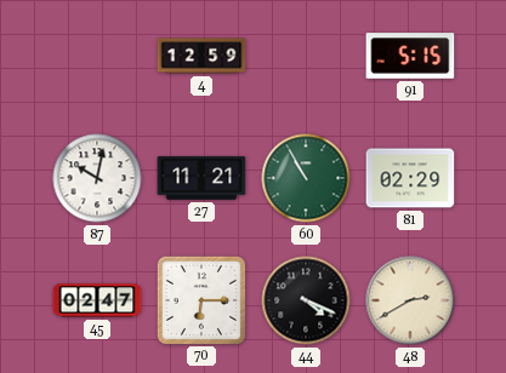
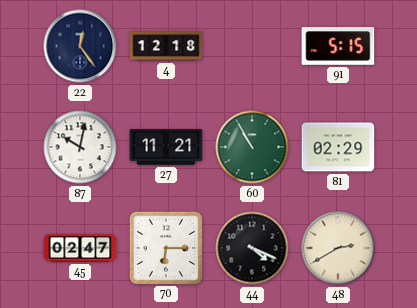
22: none -> 12:24 (80, 46)
4: 12:59 -> 12:18 (166, 46)
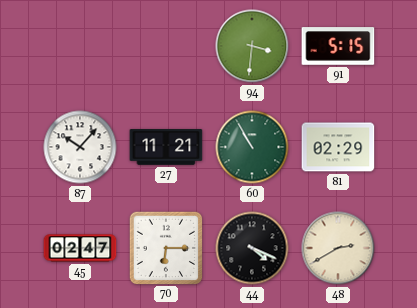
22: 12:24 -> none (80, 46)
4: 12:18 -> none (166, 46)
94: none -> 3:31 (252, 46)
87: 10:02 -> 10:07 (80, 147)
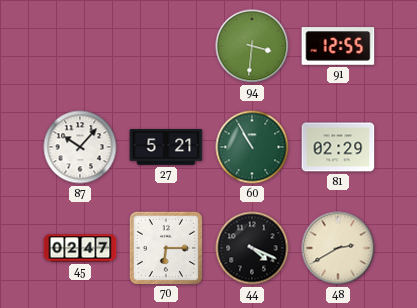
91: 5:15 -> 12:55 (338, 46)
27: 11:21 -> 5:21 (166, 147)
